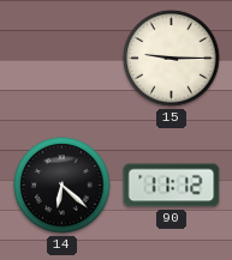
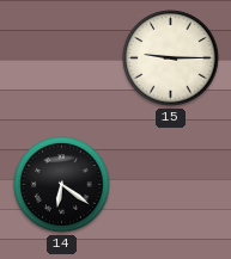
14: 6:22 -> 6:21 (62, 185)
90: 11:12 -> none (172, 186)
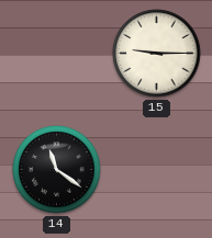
14: 6:21 -> 11:21 (57, 170)
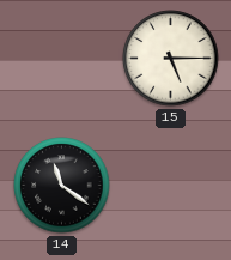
15: 9:15 -> 5:15 (171, 59)
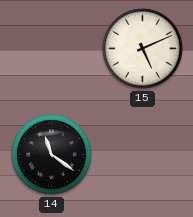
15: 5:15 -> 5:11 (143, 49)
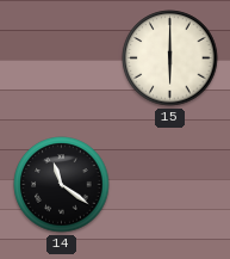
15: 5:11 -> 6:00 (170, 58)
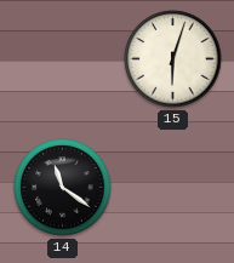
15: 6:00 -> 6:03 (173, 59)
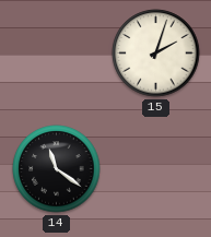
15: 6:03 -> 2:03 (156, 54)
